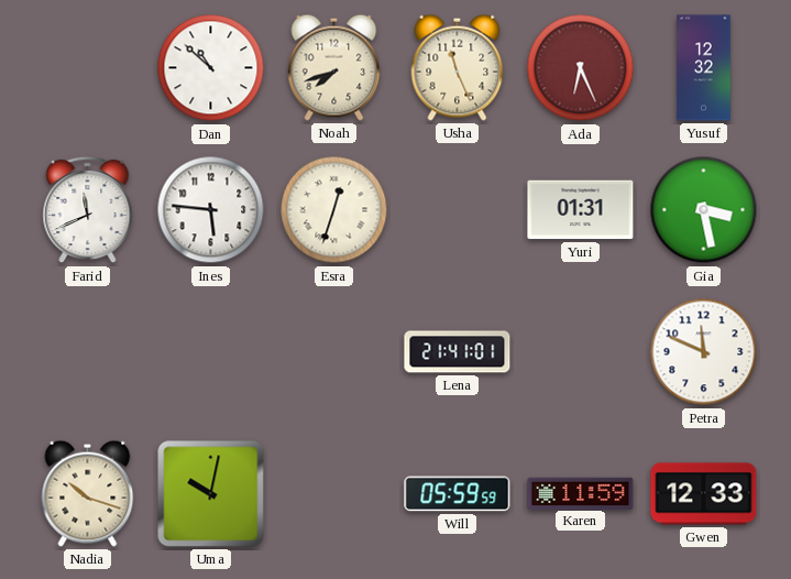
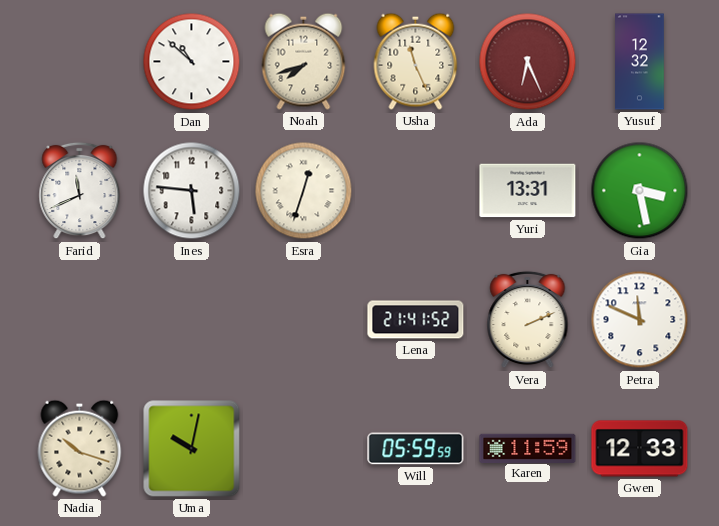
Yuri: 01:31 -> 13:31 (528, 191)
Lena: 21:41:01 -> 21:41:52 (416, 320)
Vera: none -> 2:11 (528, 320)
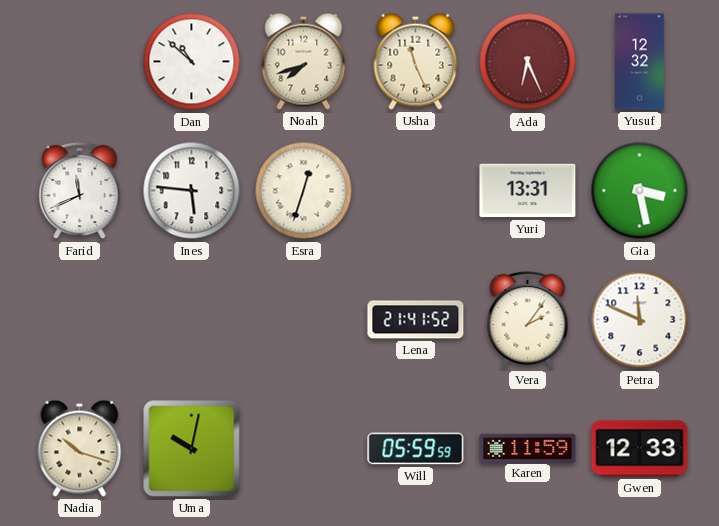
Vera: 2:11 -> 2:06 (528, 320)
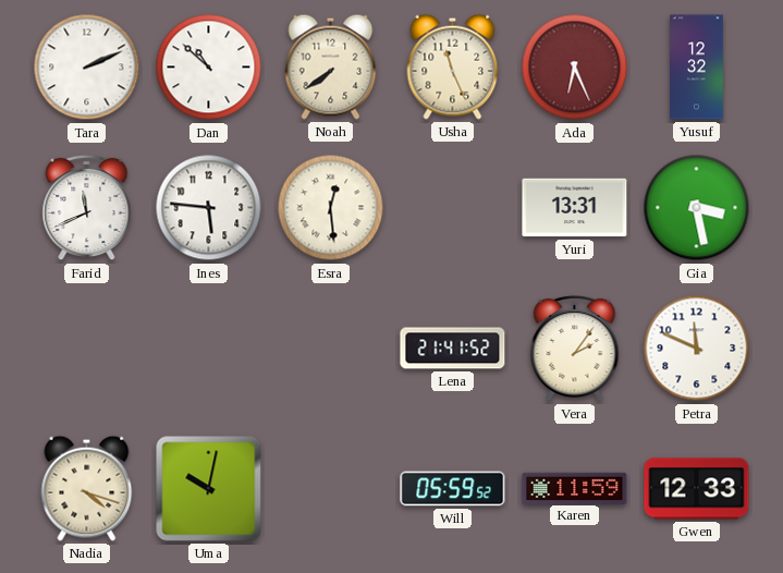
Tara: none -> 2:11 (87, 68)
Noah: 7:42 -> 7:39 (331, 66)
Esra: 12:33 -> 12:29 (331, 208)
Nadia: 10:18 -> 4:18 (87, 488)
Will: 05:59:59 -> 05:59:52 (453, 489)
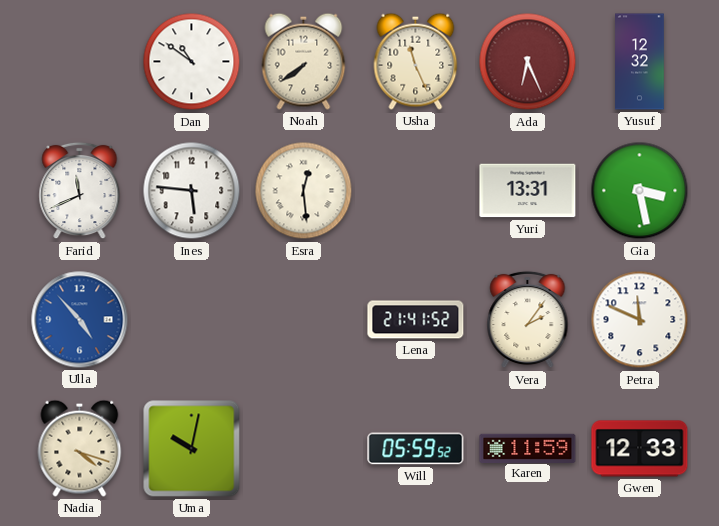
Tara: 2:11 -> none (87, 68)
Dan: 10:52 -> 10:51 (192, 62)
Ulla: none -> 4:53 (80, 320)
